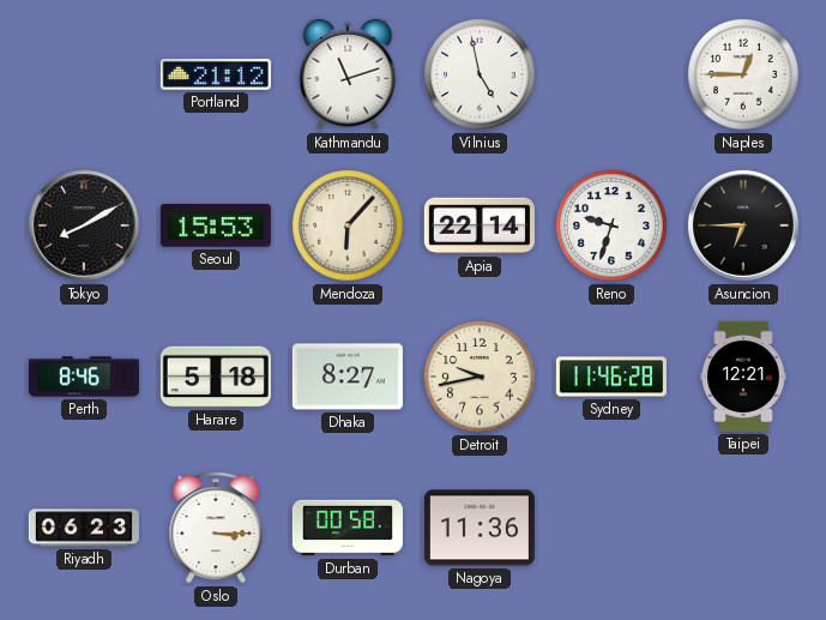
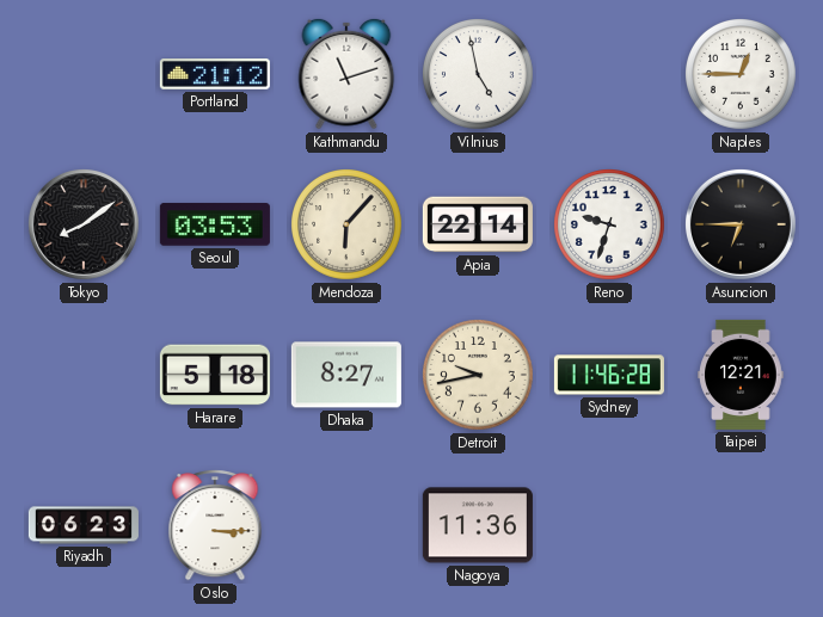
Tokyo: 8:10 -> 8:09 (84, 224)
Seoul: 15:53 -> 03:53 (215, 224)
Perth: 8:46 -> none (84, 377)
Durban: 00:58 -> none (348, 528)
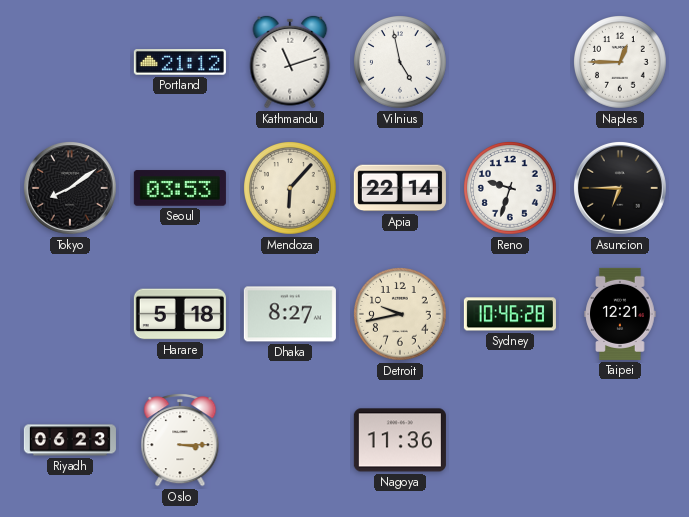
Sydney: 11:46 -> 10:46 (510, 314)
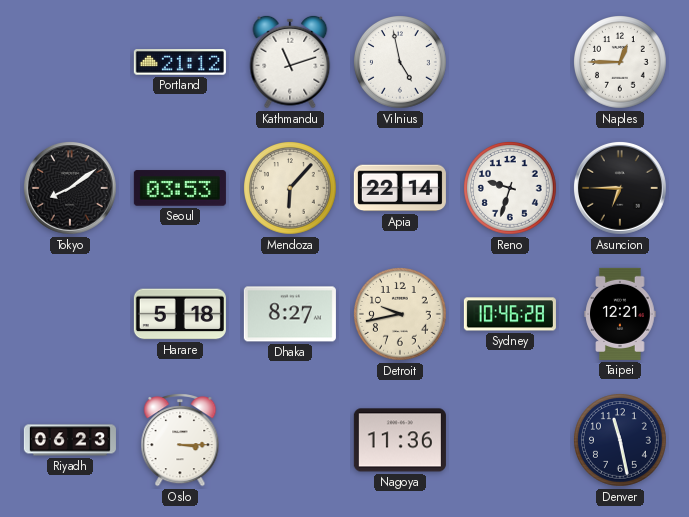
Denver: none -> 11:28 (621, 441)
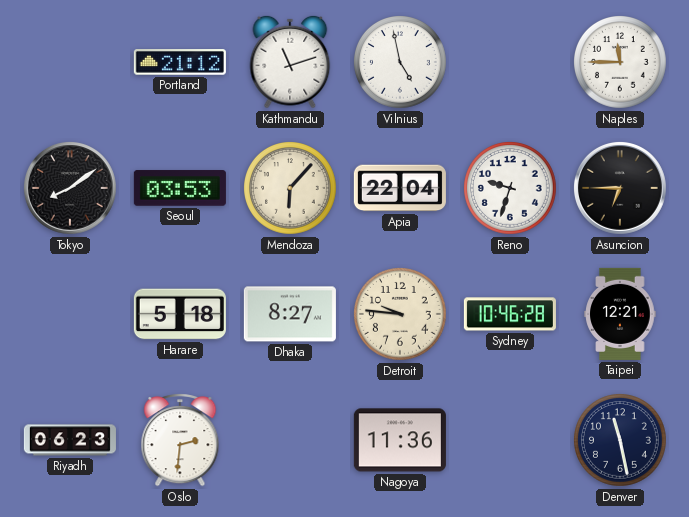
Naples: 12:45 -> 11:45 (621, 63)
Apia: 22:14 -> 22:04 (400, 188)
Detroit: 9:43 -> 9:46 (401, 315)
Oslo: 3:15 -> 2:31 (180, 441)
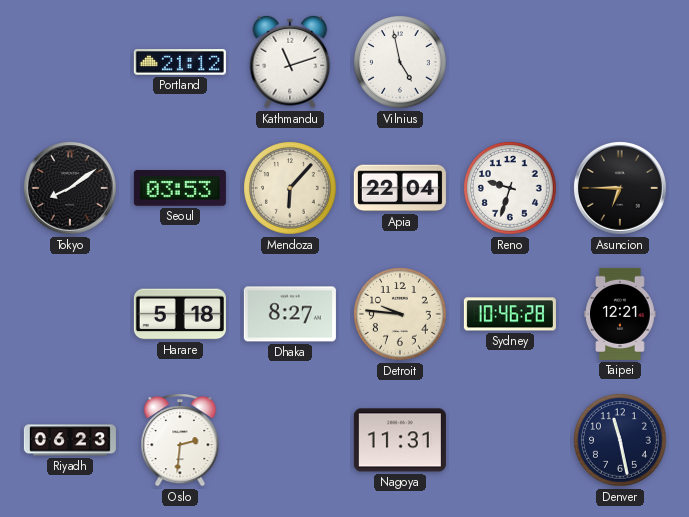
Naples: 11:45 -> none (621, 63)
Nagoya: 11:36 -> 11:31 (400, 440)
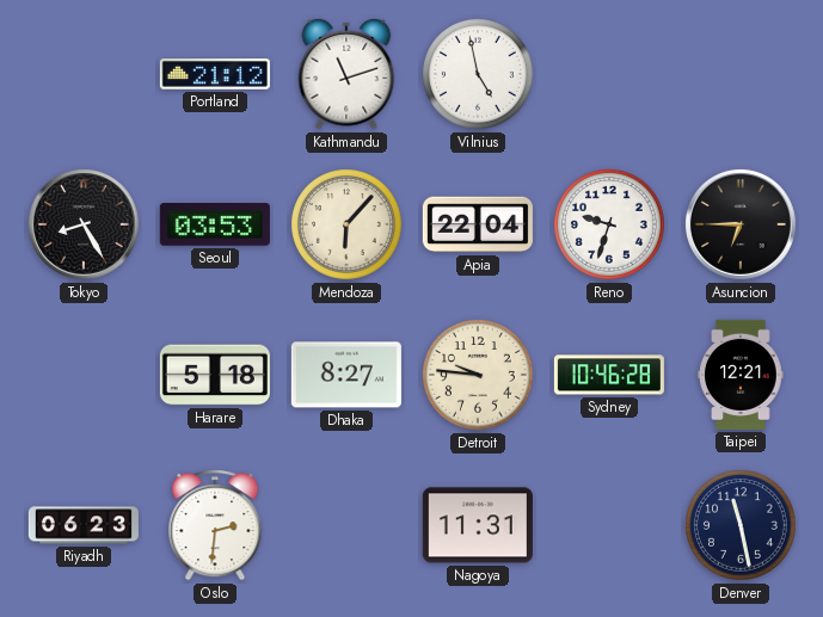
Tokyo: 8:09 -> 8:25 (84, 224)
